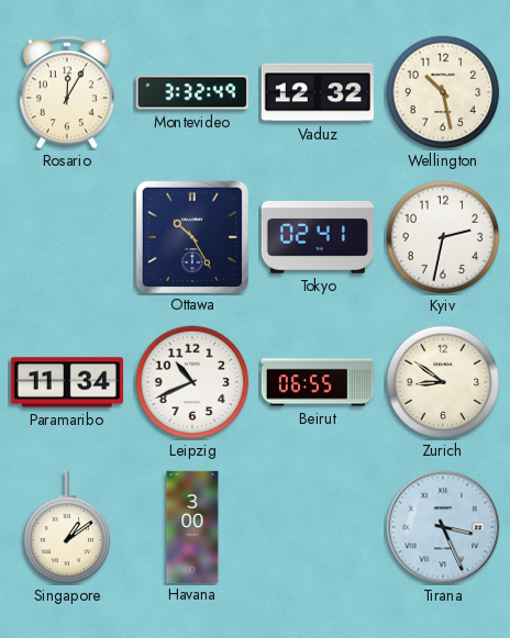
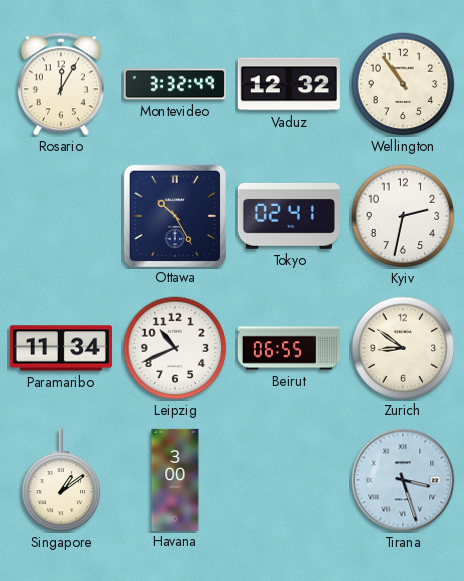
Wellington: 10:28 -> 10:54 (403, 84)
Tirana: 3:26 -> 3:27 (403, 480)
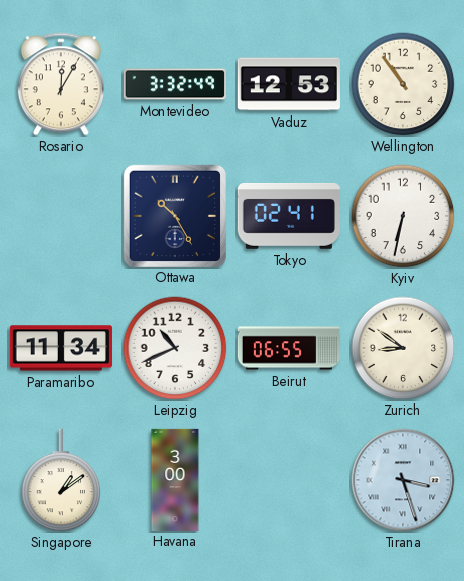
Vaduz: 12:32 -> 12:53 (289, 84)
Kyiv: 2:32 -> 6:32 (403, 216)
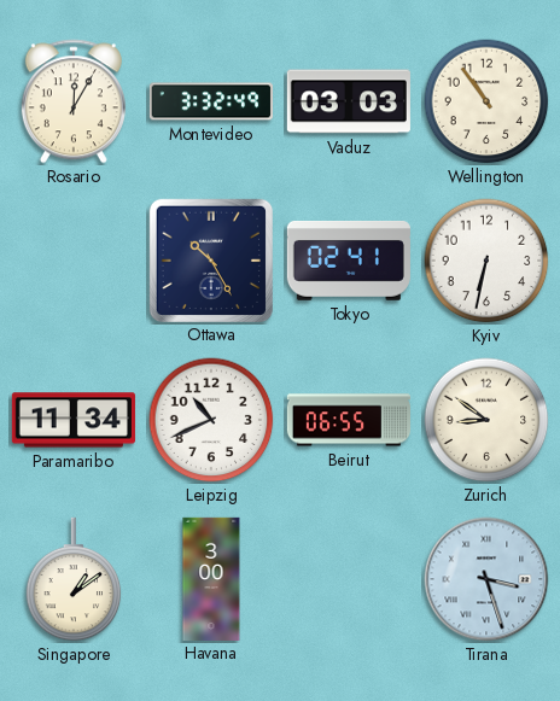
Vaduz: 12:53 -> 03:03 (349, 101)
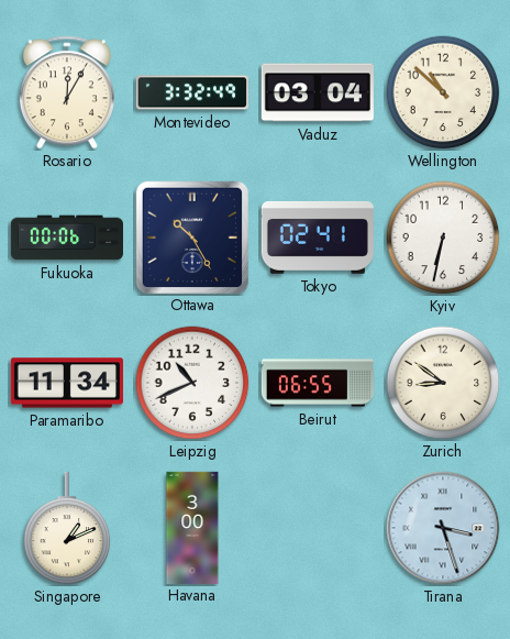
Vaduz: 03:03 -> 03:04 (318, 92)
Wellington: 10:54 -> 10:52 (443, 92)
Fukuoka: none -> 00:06 (67, 238)
Singapore: 1:09 -> 1:11 (67, 528)
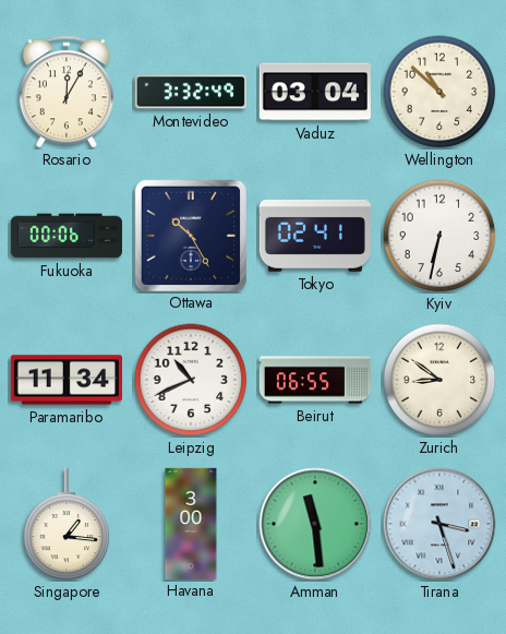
Singapore: 1:11 -> 1:16 (67, 524)
Amman: none -> 11:29 (315, 524)
